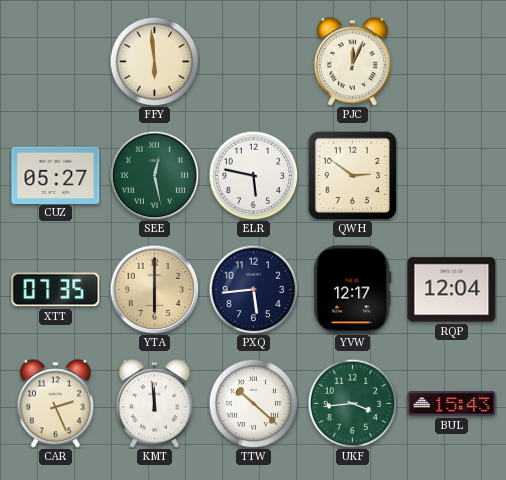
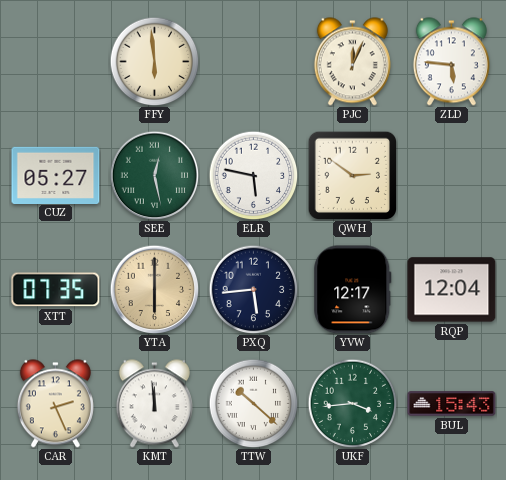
ZLD: none -> 5:46 (451, 62)
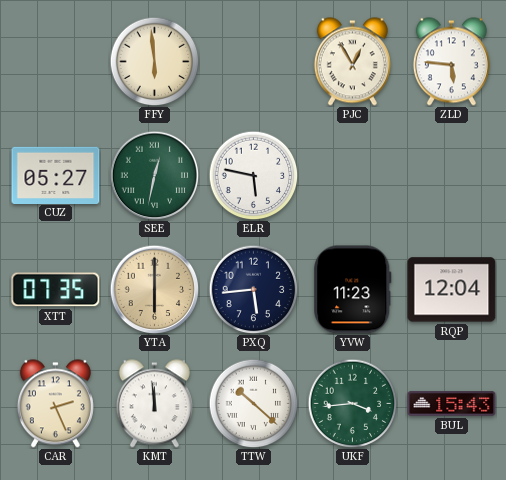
PJC: 12:04 -> 12:55 (352, 62)
SEE: 12:28 -> 12:32 (154, 175)
QWH: 2:51 -> none (352, 175)
YVW: 12:17 -> 11:23 (353, 290)
